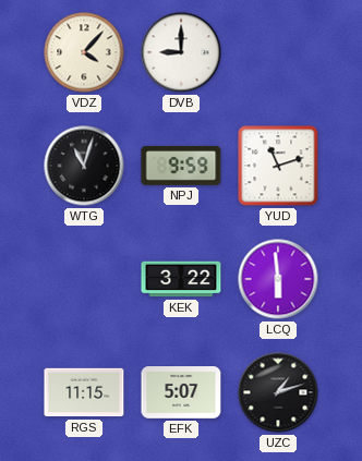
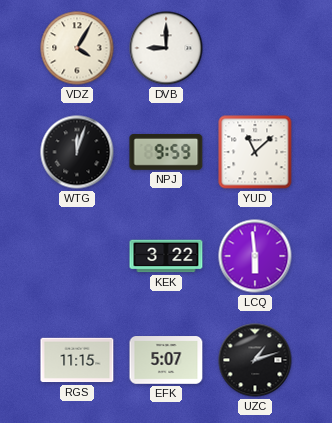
VDZ: 4:07 -> 4:05 (77, 48)
WTG: 11:03 -> 12:03 (77, 152)
YUD: 11:12 -> 11:08 (255, 152)
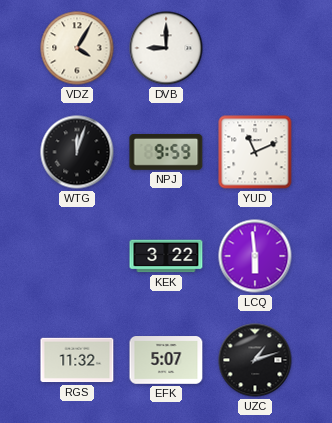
YUD: 11:08 -> 11:11 (255, 152)
RGS: 11:15 -> 11:32 (77, 360)
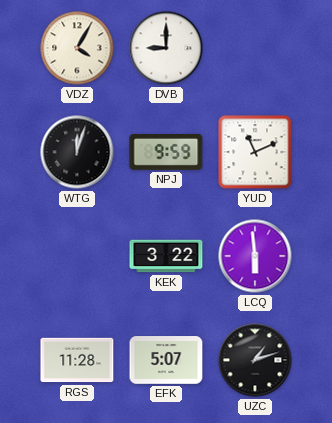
RGS: 11:32 -> 11:28 (77, 360)
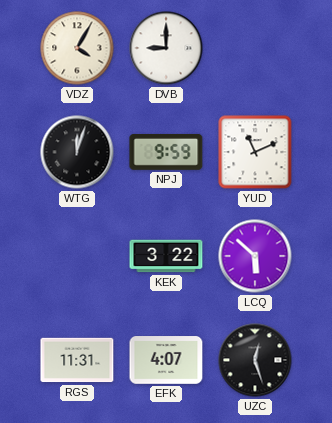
LCQ: 5:59 -> 5:52 (255, 256)
RGS: 11:28 -> 11:31 (77, 360)
EFK: 5:07 -> 4:07 (166, 360)
UZC: 1:12 -> 12:27 (255, 360)
